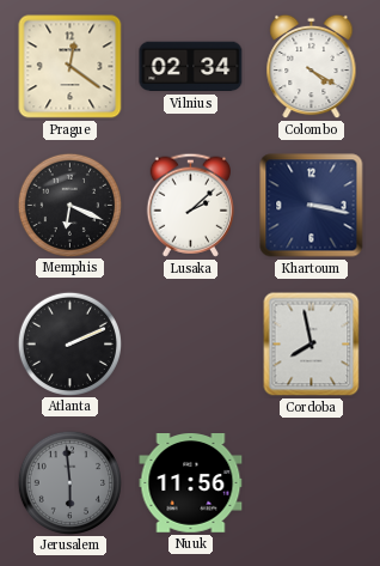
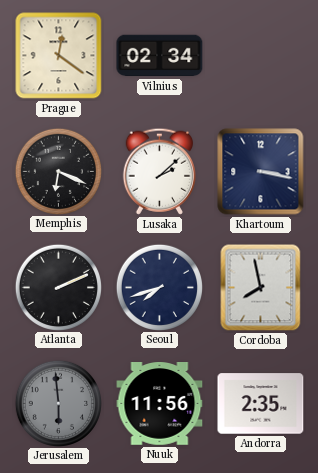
Colombo: 4:20 -> none (312, 67)
Seoul: none -> 7:42 (159, 287)
Andorra: none -> 2:35 (261, 404)
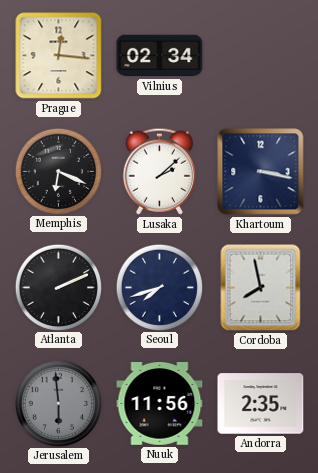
Prague: 12:21 -> 12:16 (59, 56)
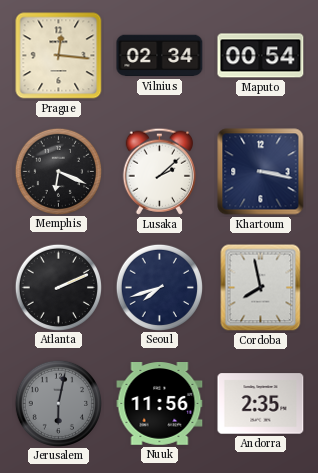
Maputo: none -> 00:54 (261, 56)
Jerusalem: 5:59 -> 6:02 (58, 403)
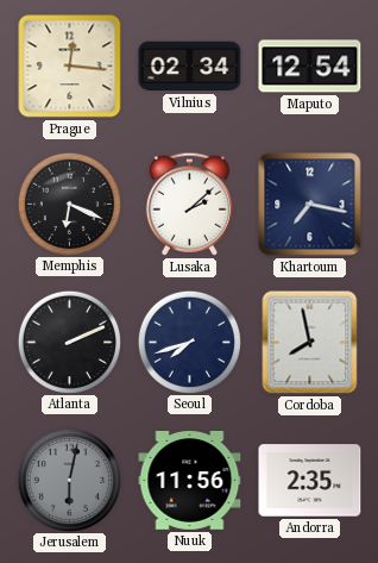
Maputo: 00:54 -> 12:54 (310, 67)
Khartoum: 3:17 -> 7:17 (310, 205)
